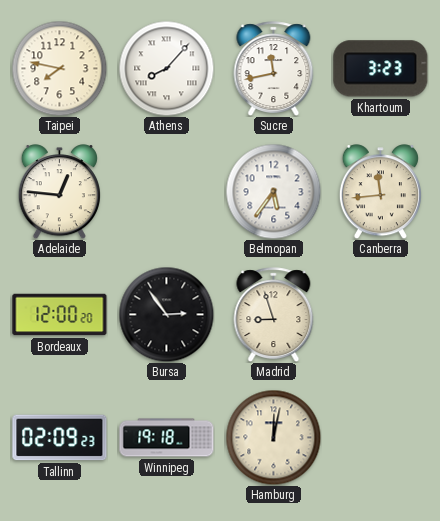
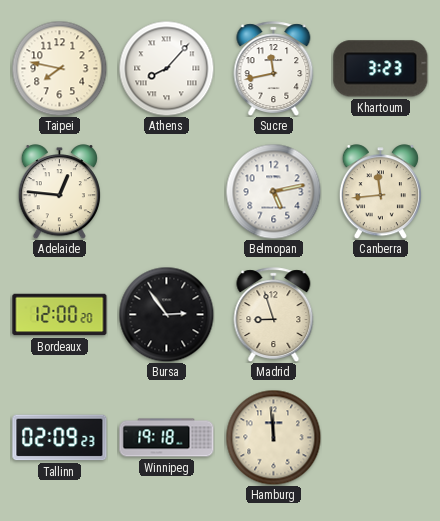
Belmopan: 5:36 -> 5:13 (273, 191)
Hamburg: 12:02 -> 11:59 (273, 437)
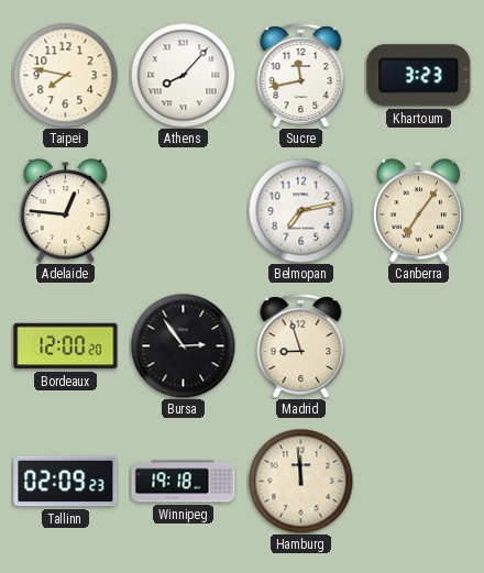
Belmopan: 5:13 -> 7:13 (300, 210)
Canberra: 11:44 -> 7:06 (418, 211)
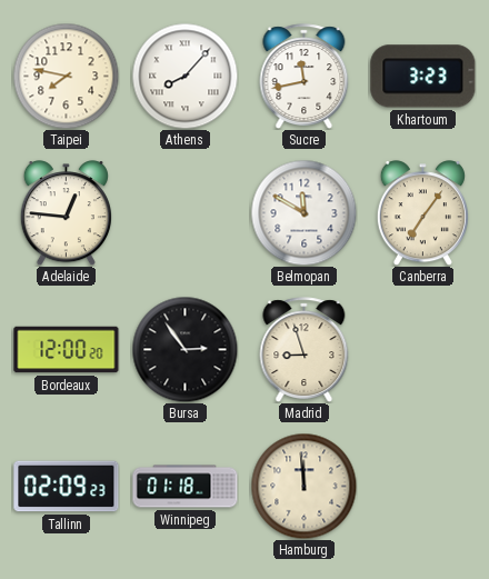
Belmopan: 7:13 -> 11:50 (303, 212)
Winnipeg: 19:18 -> 01:18 (186, 487)
